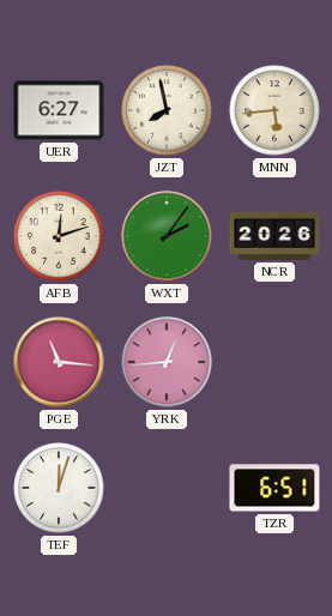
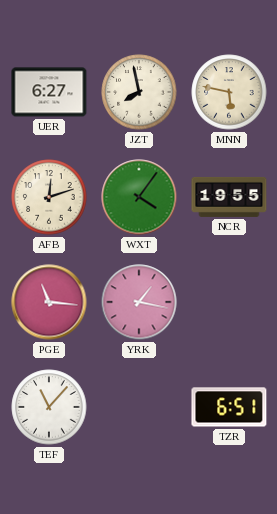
MNN: 5:44 -> 5:47 (229, 92)
WXT: 2:06 -> 4:06 (139, 197)
NCR: 20:26 -> 19:55 (229, 197)
YRK: 12:44 -> 1:17 (139, 302)
TEF: 12:03 -> 11:07 (49, 407)
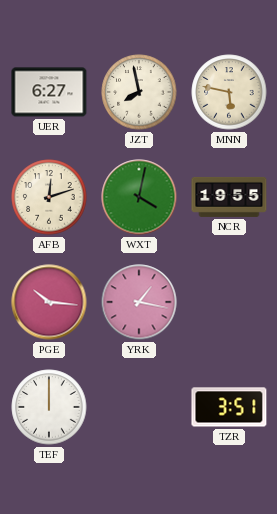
WXT: 4:06 -> 4:02 (139, 197)
PGE: 11:16 -> 10:16 (49, 302)
TEF: 11:07 -> 12:00 (49, 407)
TZR: 6:51 -> 3:51 (229, 407)
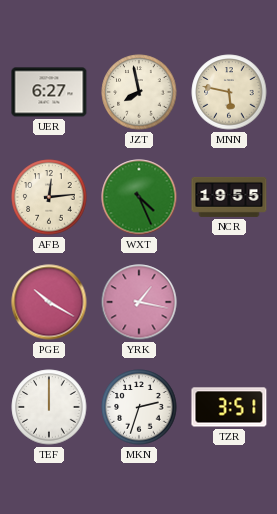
AFB: 12:12 -> 12:14 (49, 197)
WXT: 4:02 -> 4:26 (139, 197)
PGE: 10:16 -> 10:20 (49, 302)
MKN: none -> 2:33 (139, 407)
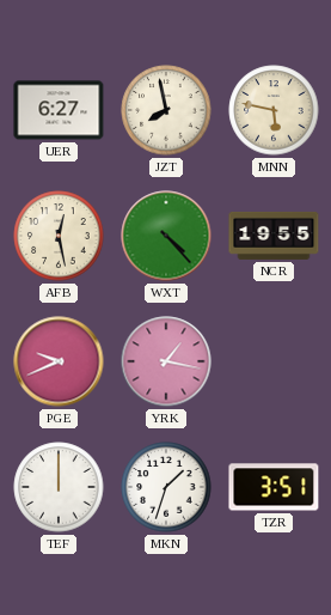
AFB: 12:14 -> 12:28 (59, 236)
WXT: 4:26 -> 4:23 (166, 236)
PGE: 10:20 -> 9:41 (59, 361)
MKN: 2:33 -> 1:33 (166, 487)
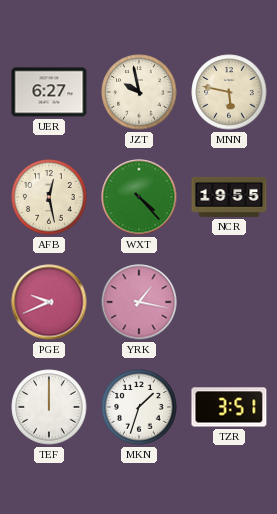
JZT: 7:58 -> 9:58 (139, 92)
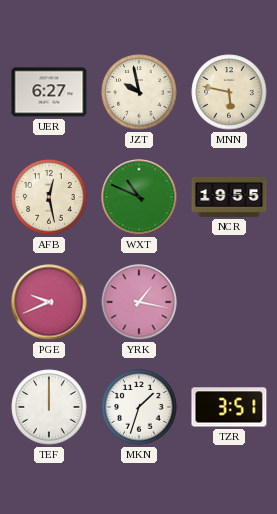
WXT: 4:23 -> 10:49 (139, 197)
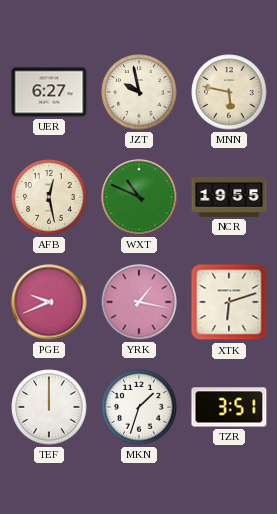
XTK: none -> 6:12 (229, 302)
